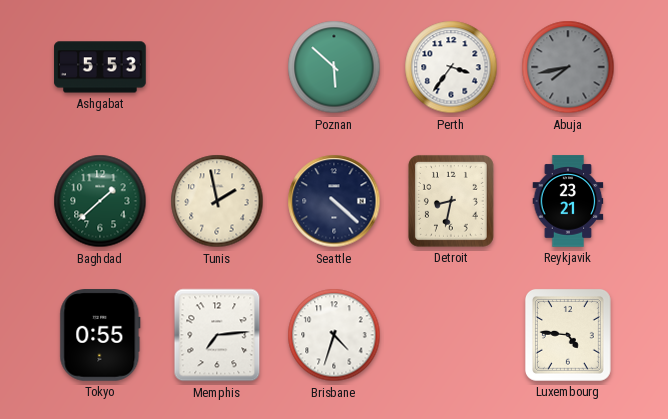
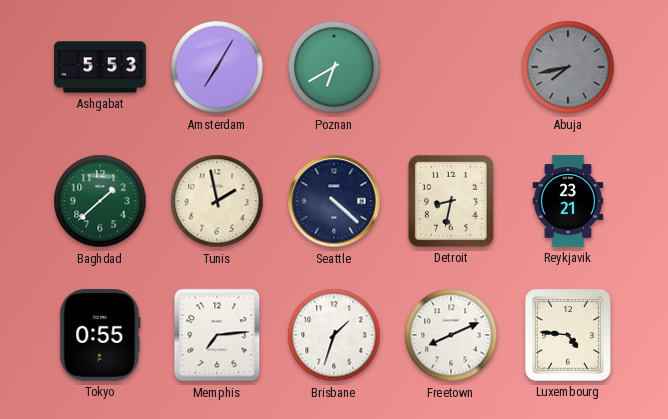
Amsterdam: none -> 7:05 (217, 67)
Poznan: 5:52 -> 6:40 (334, 67)
Perth: 3:36 -> none (451, 67)
Brisbane: 4:33 -> 1:33 (334, 335)
Freetown: none -> 8:11 (451, 335)
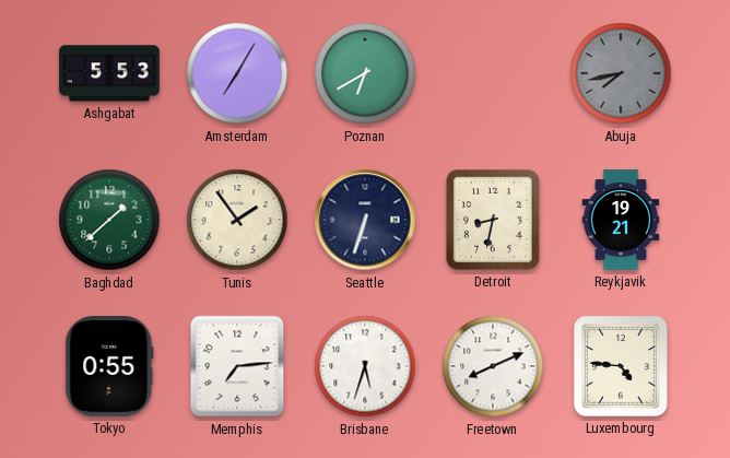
Tunis: 1:58 -> 1:54 (237, 220)
Seattle: 4:22 -> 6:33 (365, 220)
Reykjavik: 23:21 -> 19:21 (621, 220)
Brisbane: 1:33 -> 5:33 (365, 366)
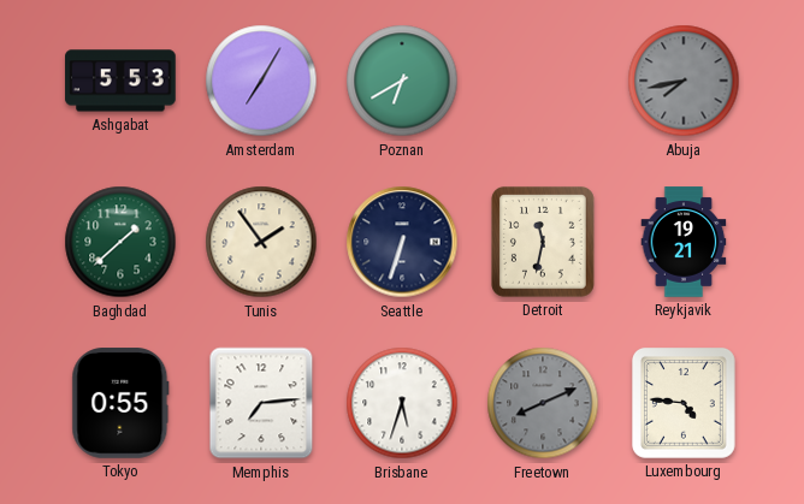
Detroit: 8:32 -> 11:32 (543, 242)
Freetown dial: white -> grey (543, 403)
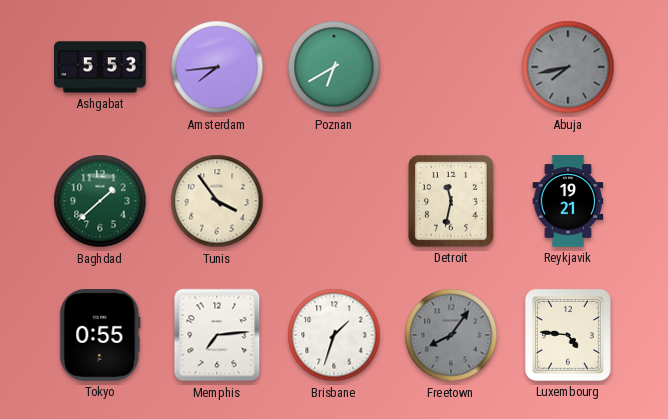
Amsterdam: 7:05 -> 7:44 (217, 67)
Tunis: 1:54 -> 3:54 (217, 201)
Seattle: 6:33 -> none (402, 242)
Brisbane: 5:33 -> 1:33 (334, 335)
Freetown: 8:11 -> 8:06 (451, 335)
